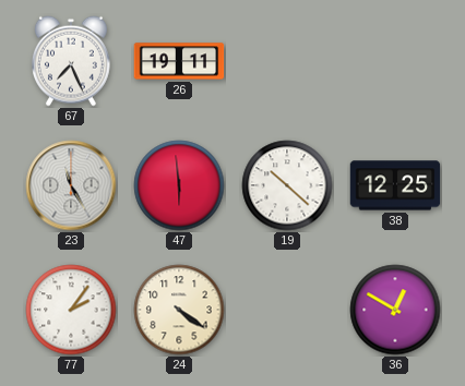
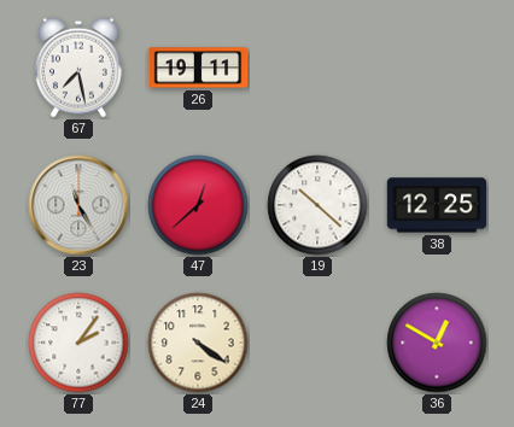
67: 7:26 -> 7:28 (78, 68)
47: 5:59 -> 12:38 (198, 205)
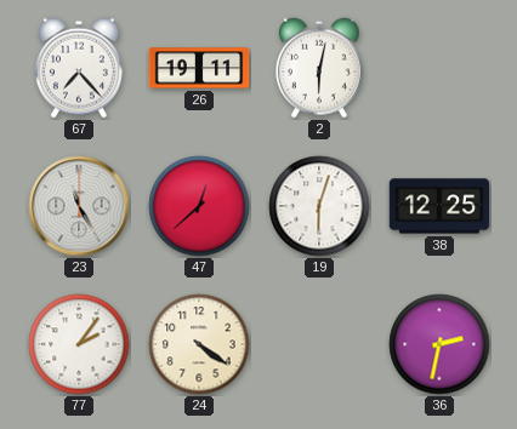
67: 7:28 -> 7:23 (79, 68)
2: none -> 6:02 (319, 68)
19: 10:22 -> 6:03 (319, 206)
36: 12:50 -> 2:32 (439, 344)
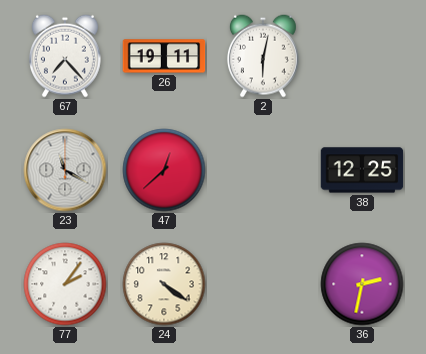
23: 11:25 -> 11:20 (65, 170)
19: 6:03 -> none (319, 206)
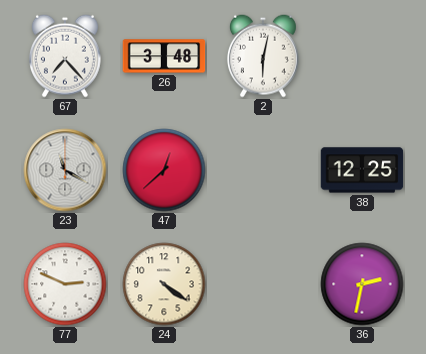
26: 19:11 -> 3:48 (164, 56)
77: 2:06 -> 2:49 (65, 284)
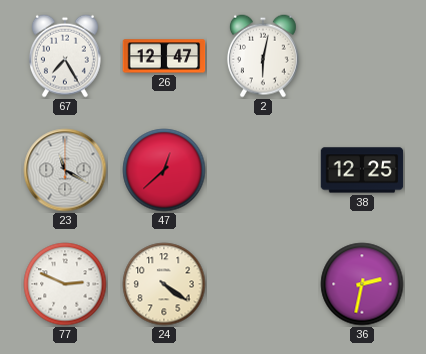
67: 7:23 -> 7:25 (65, 56)
26: 3:48 -> 12:47 (164, 56)
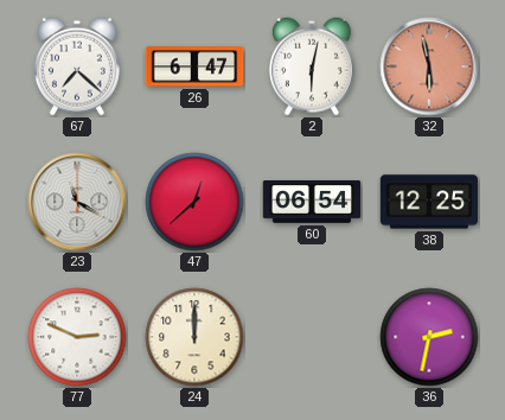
67: 7:25 -> 7:22 (77, 66)
26: 12:47 -> 6:47 (194, 66)
32: none -> 5:58 (429, 66)
60: none -> 06:54 (312, 203)
24: 4:21 -> 12:00 (194, 337)
